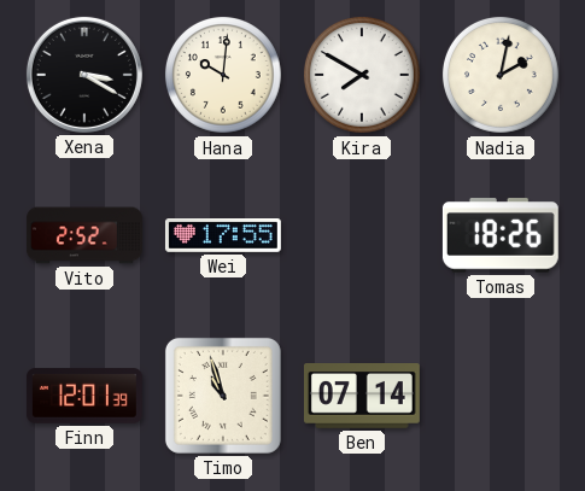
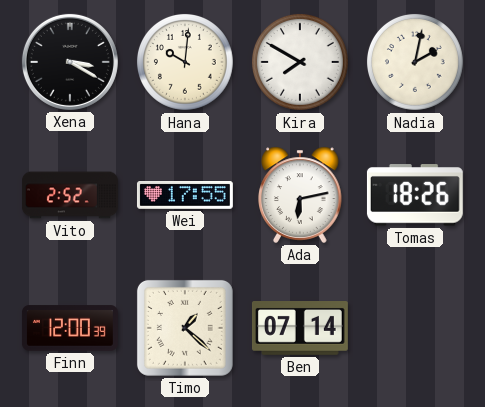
Ada: none -> 6:13 (300, 195)
Finn: 12:01 -> 12:00 (70, 328)
Timo: 10:57 -> 1:22 (185, 328)
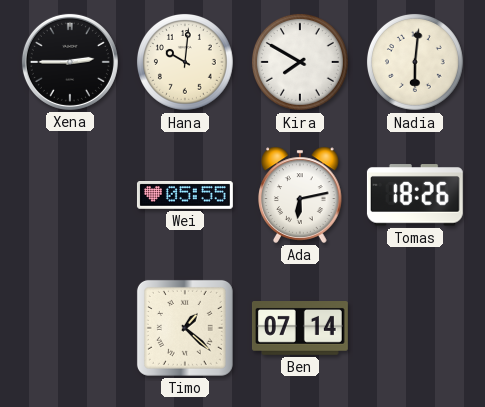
Xena: 3:20 -> 2:45 (70, 62)
Nadia: 2:02 -> 6:01 (415, 62)
Vito: 2:52 -> none (71, 195)
Wei: 17:55 -> 05:55 (185, 196)
Finn: 12:00 -> none (70, 328)
